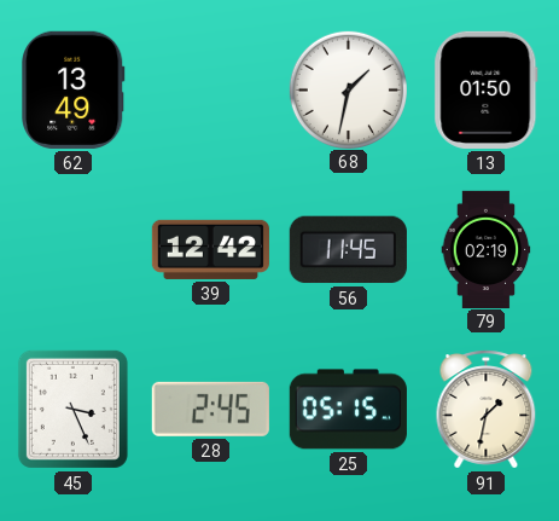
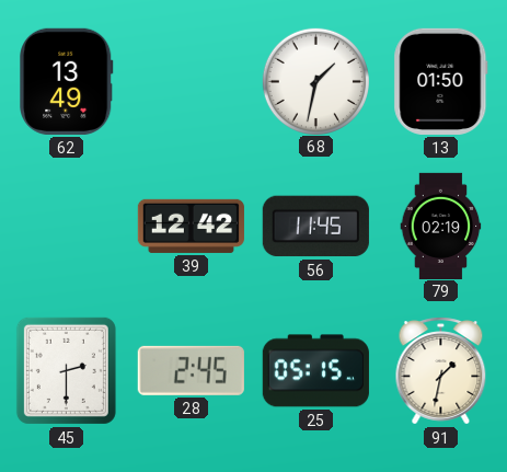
45: 3:26 -> 2:30 (66, 370)
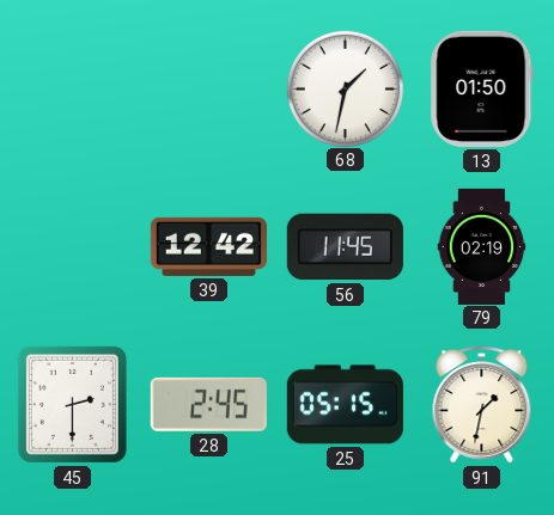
62: 13:49 -> none (67, 81)
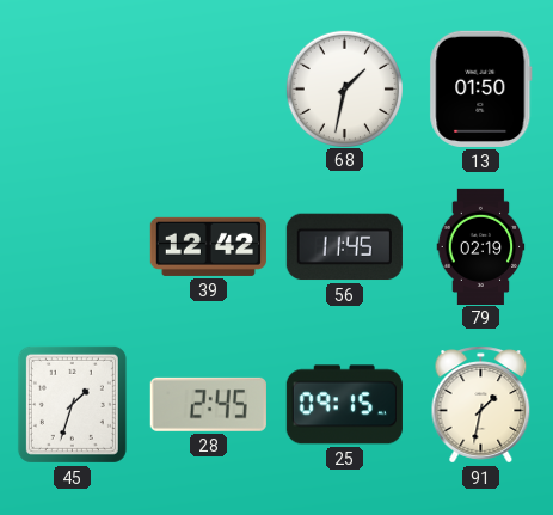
45: 2:30 -> 1:33 (72, 404)
25: 05:15 -> 09:15 (344, 405)
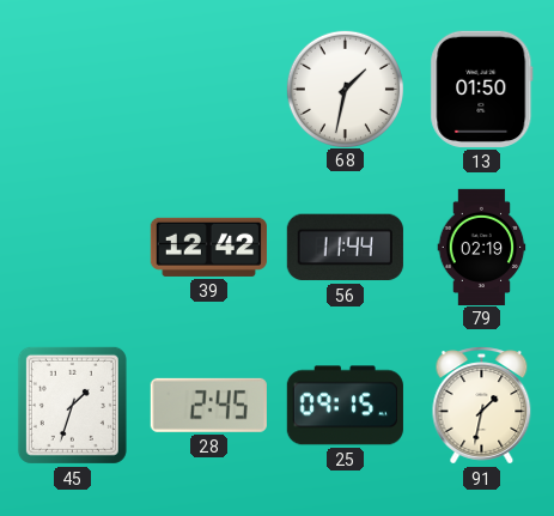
56: 11:45 -> 11:44 (345, 248)
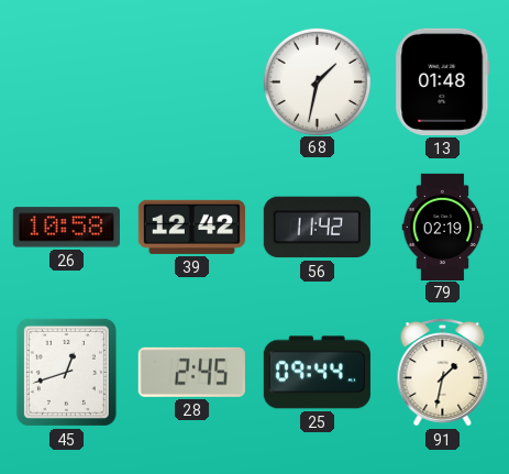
13: 01:50 -> 01:48 (443, 81)
26: none -> 10:58 (66, 228)
56: 11:44 -> 11:42 (317, 228)
45: 1:33 -> 12:42 (66, 372)
25: 09:15 -> 09:44 (317, 373)
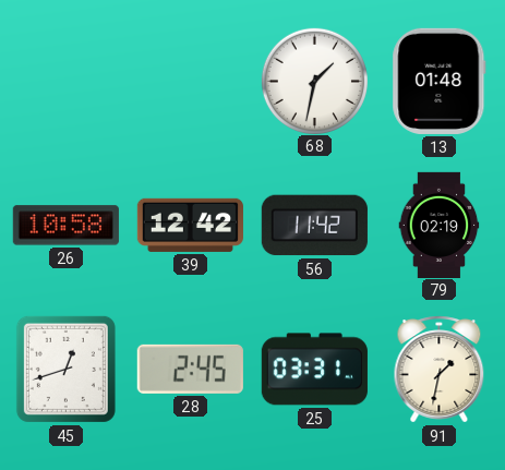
25: 09:44 -> 03:31 (314, 370)
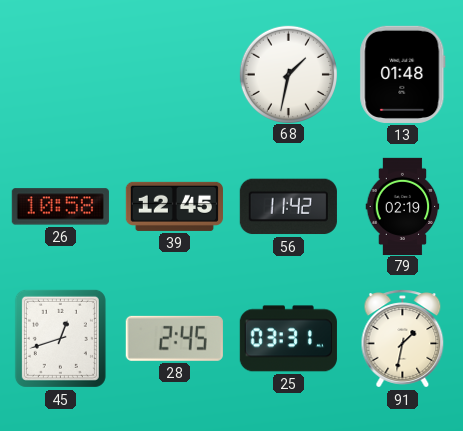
39: 12:42 -> 12:45 (174, 206)
